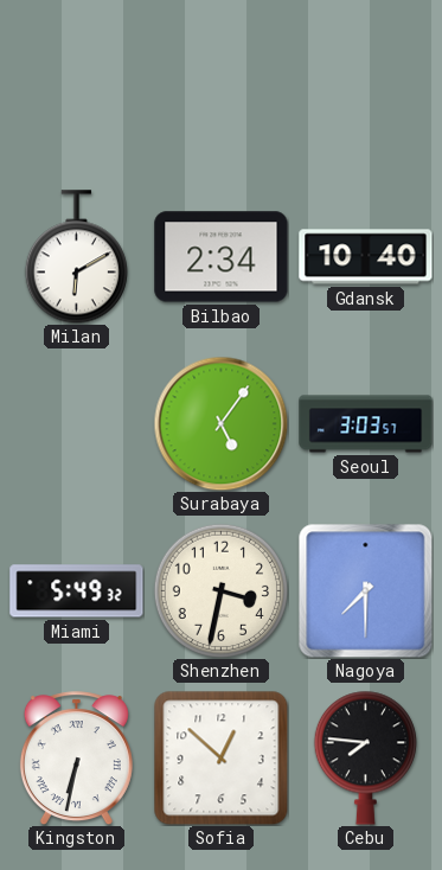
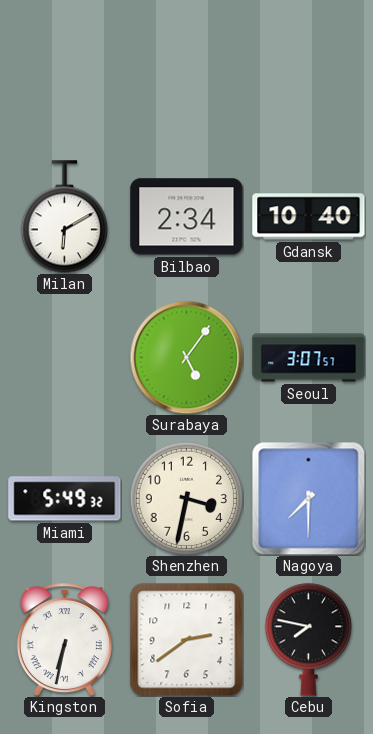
Seoul: 3:03 -> 3:07 (309, 358)
Sofia: 12:52 -> 2:39 (186, 639)
Cebu: 7:46 -> 7:47 (308, 639)
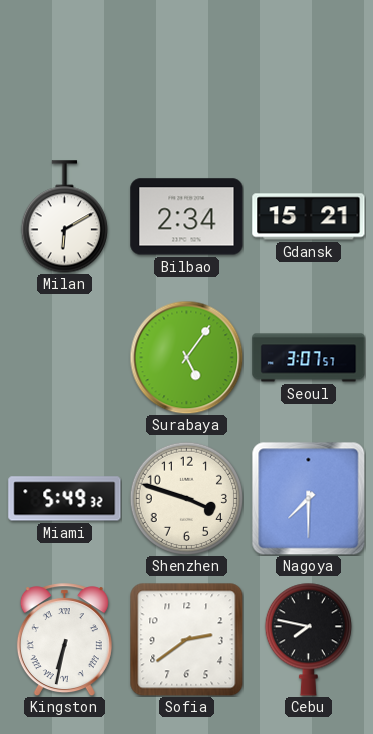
Gdansk: 10:40 -> 15:21 (309, 217)
Shenzhen: 3:32 -> 3:48 (186, 498)
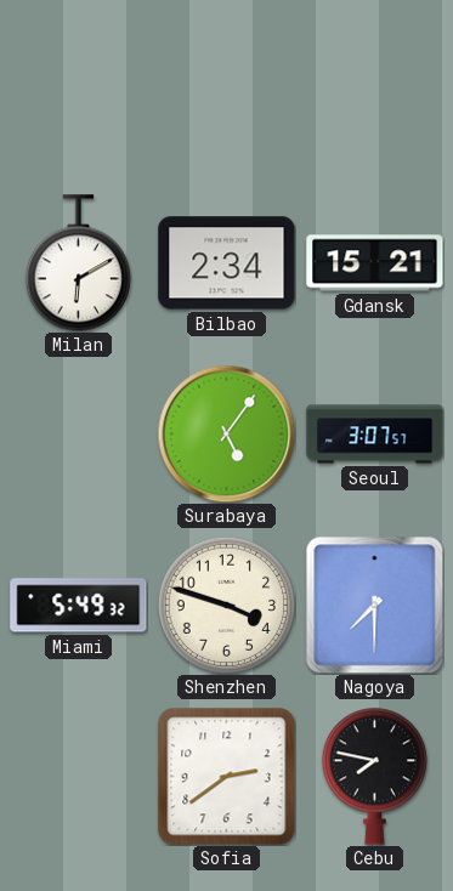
Kingston: 6:32 -> none (64, 640)
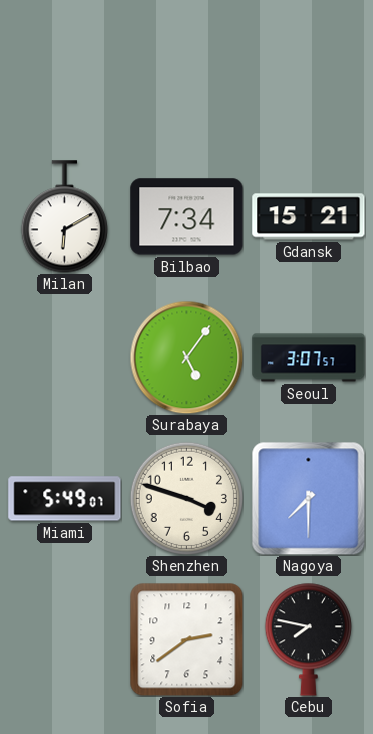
Bilbao: 2:34 -> 7:34 (187, 217)
Miami: 5:49:32 -> 5:49:07 (65, 499)
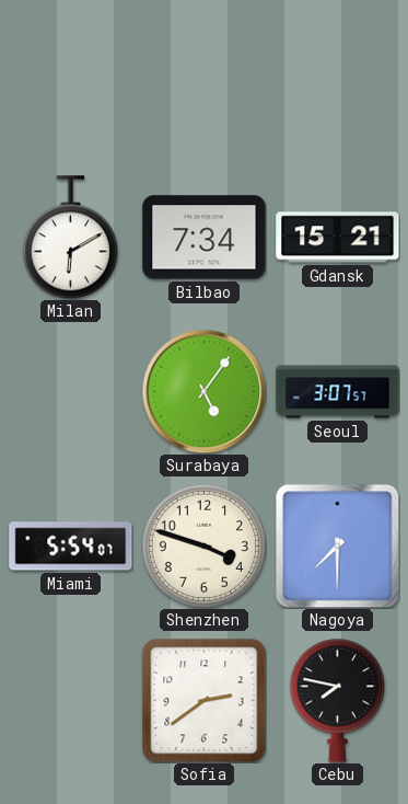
Miami: 5:49 -> 5:54 (71, 547)
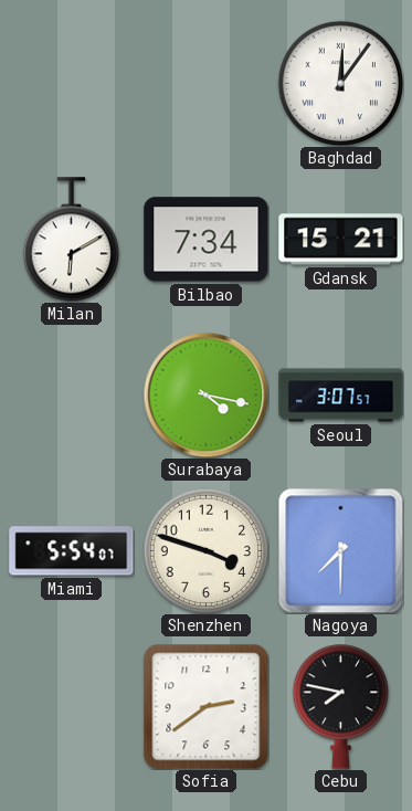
Baghdad: none -> 12:06 (340, 83)
Surabaya: 5:06 -> 4:17 (205, 394)
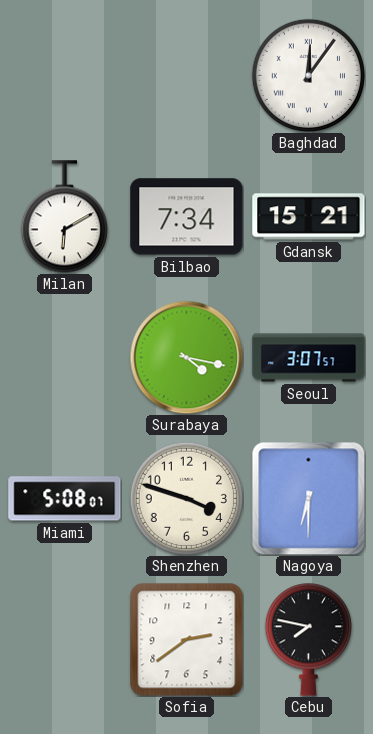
Miami: 5:54 -> 5:08 (65, 499)
Nagoya: 7:30 -> 6:30 (308, 498)
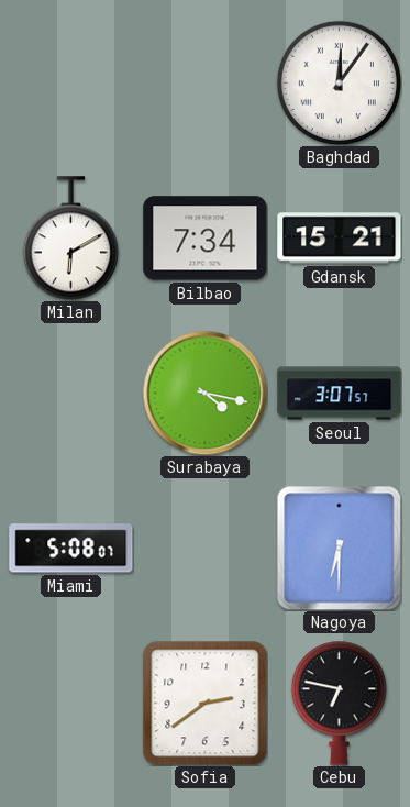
Shenzhen: 3:48 -> none (186, 498)
Cebu: 7:47 -> 6:47 (339, 703)
